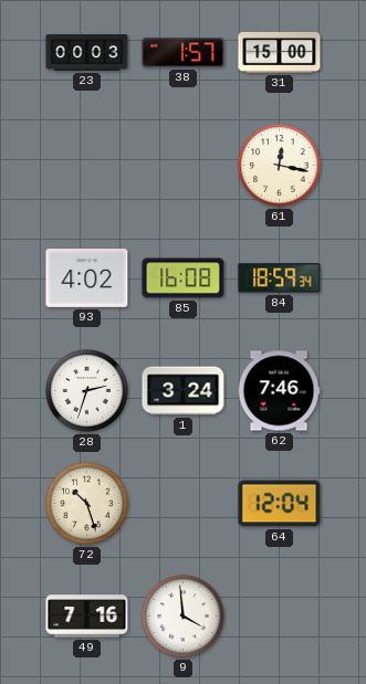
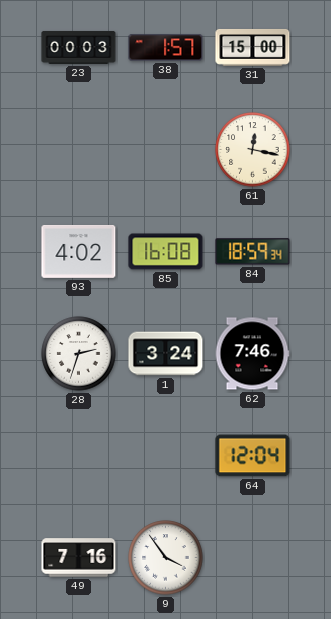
72: 10:27 -> none (87, 504)
9: 3:59 -> 3:54 (166, 558)
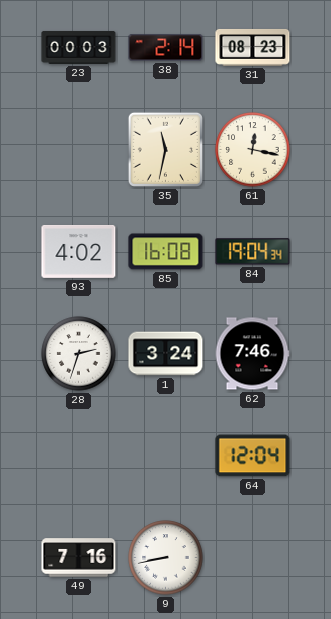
38: 1:57 -> 2:14 (166, 48)
31: 15:00 -> 08:23 (253, 47)
35: none -> 11:32 (165, 149)
84: 18:59 -> 19:04 (253, 252)
9: 3:54 -> 8:43 (166, 558)
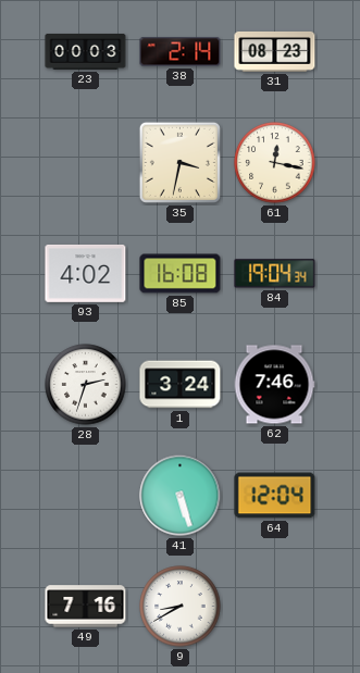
35: 11:32 -> 3:32 (179, 162)
41: none -> 5:27 (181, 496)
9: 8:43 -> 8:40 (181, 607)
